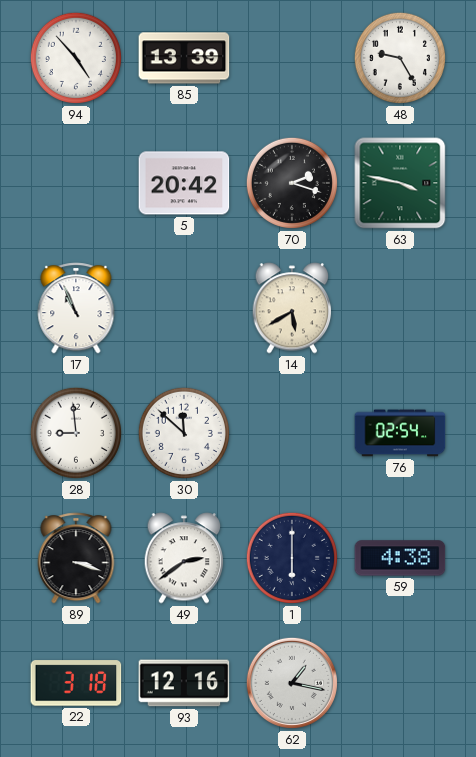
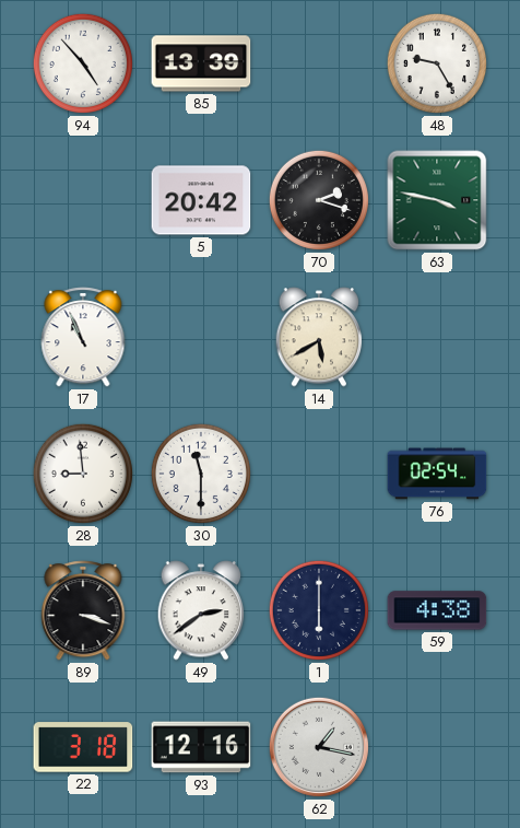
30: 11:52 -> 11:30 (201, 474)
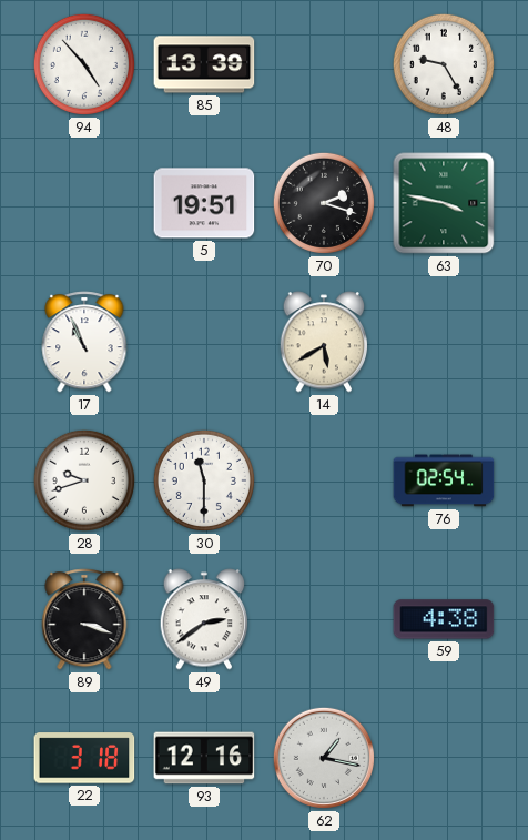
5: 20:42 -> 19:51 (204, 203)
28: 8:59 -> 9:42 (84, 480)
1: 6:00 -> none (319, 610)
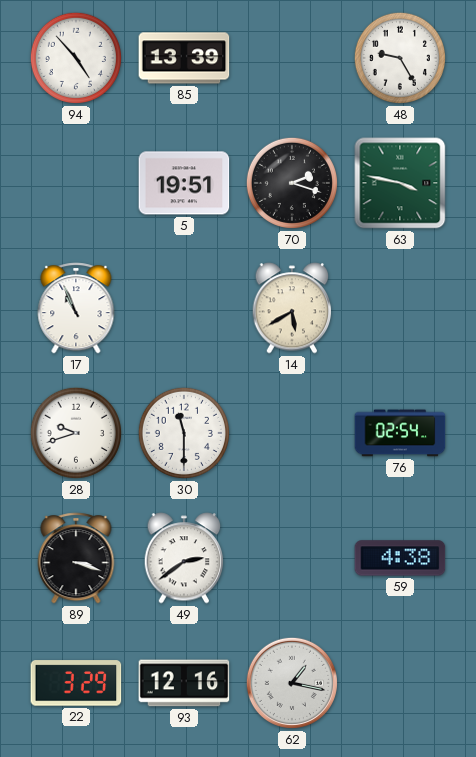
22: 3:18 -> 3:29 (76, 683)
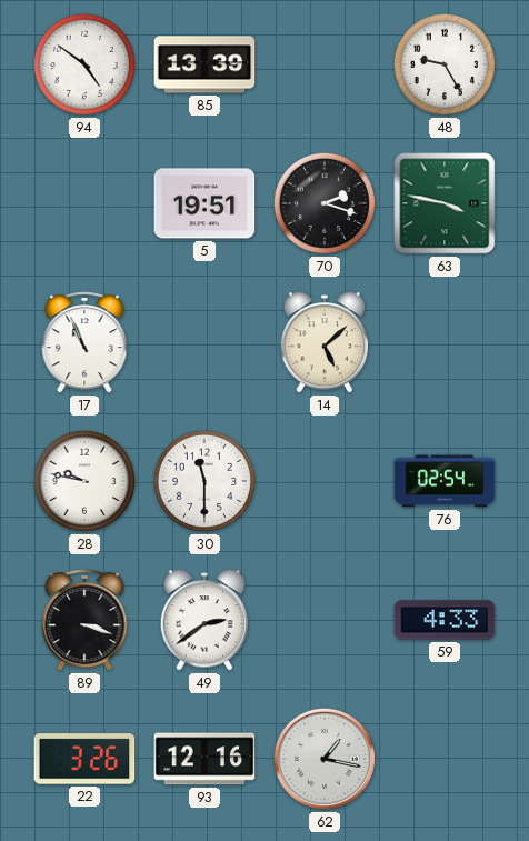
94: 4:53 -> 4:51 (84, 64)
14: 5:40 -> 5:08 (325, 342)
28: 9:42 -> 9:47 (84, 481)
59: 4:38 -> 4:33 (445, 620)
22: 3:29 -> 3:26 (84, 759)
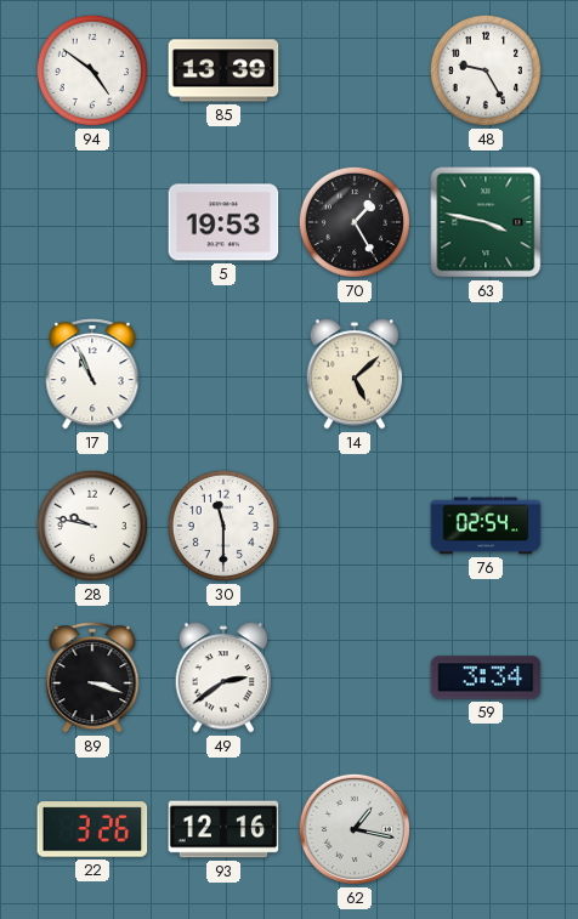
5: 19:51 -> 19:53 (223, 222)
70: 2:18 -> 1:25 (355, 222)
59: 4:33 -> 3:34 (486, 677)
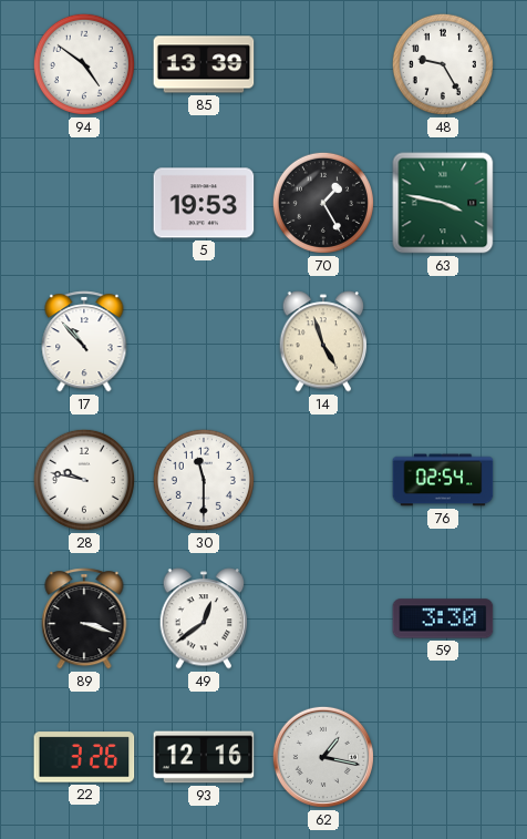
17: 10:56 -> 10:53 (84, 341)
14: 5:08 -> 4:57 (323, 341)
49: 2:39 -> 12:39 (204, 618)
59: 3:34 -> 3:30 (443, 618)
